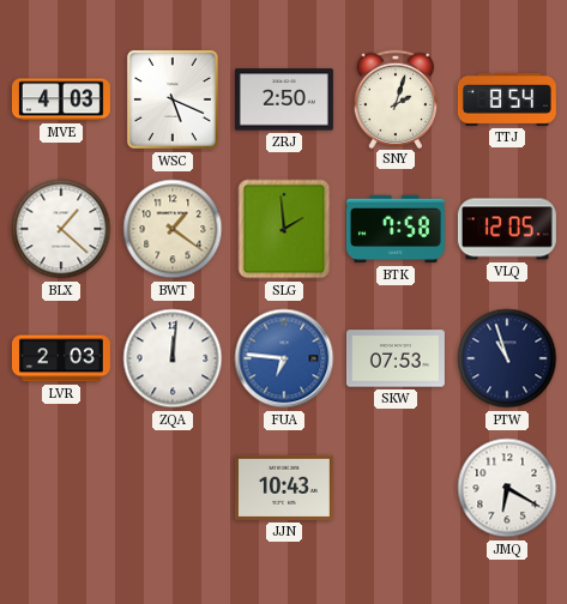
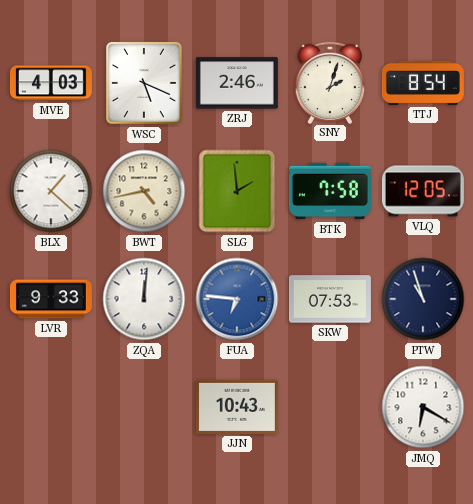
ZRJ: 2:50 -> 2:46 (237, 83)
BWT: 1:21 -> 4:43 (144, 191)
LVR: 2:03 -> 9:33 (51, 299)
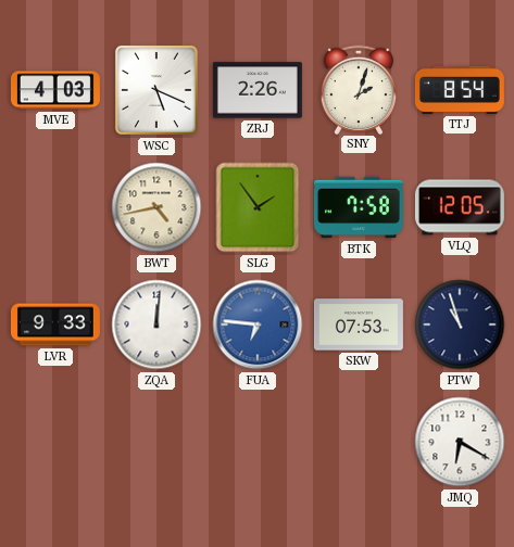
ZRJ: 2:46 -> 2:26 (258, 90)
BLX: 1:22 -> none (51, 191)
SLG: 1:59 -> 1:54 (258, 207)
JJN: 10:43 -> none (237, 407)
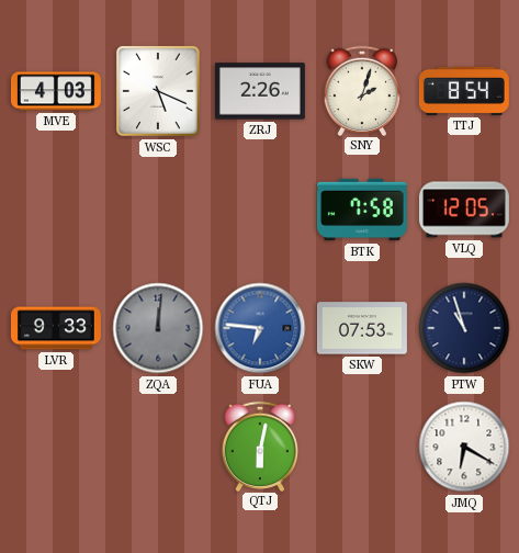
BWT: 4:43 -> none (156, 207)
SLG: 1:54 -> none (258, 207)
ZQA dial: white -> grey (158, 328)
QTJ: none -> 6:02 (259, 445)
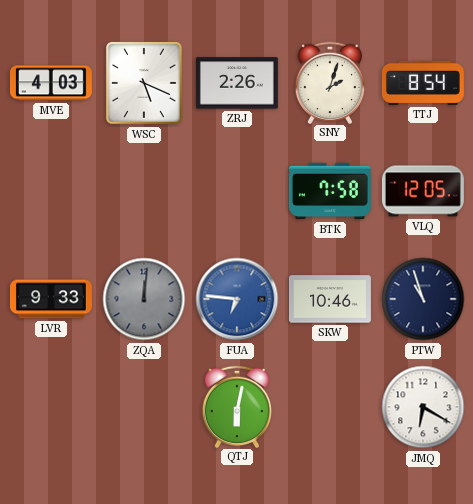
SKW: 07:53 -> 10:46 (330, 299)
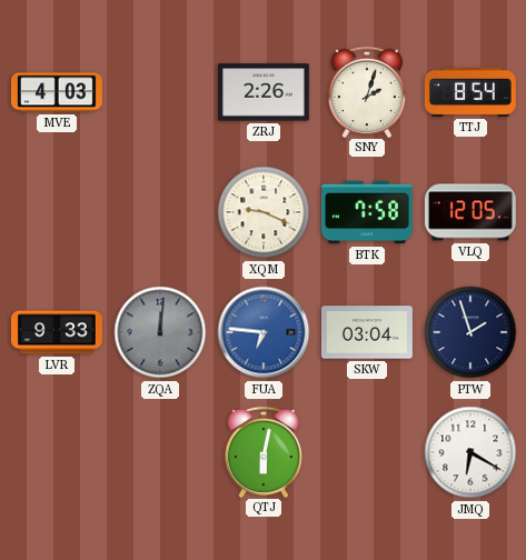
WSC: 5:19 -> none (144, 83)
XQM: none -> 9:19 (264, 212)
SKW: 10:46 -> 03:04 (367, 332)
PTW: 10:57 -> 1:57 (470, 332)
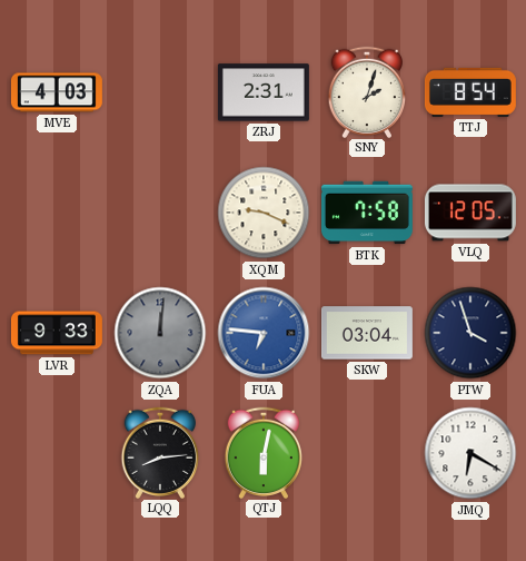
ZRJ: 2:26 -> 2:31 (264, 92)
PTW: 1:57 -> 3:57 (470, 333)
LQQ: none -> 8:14 (159, 452)
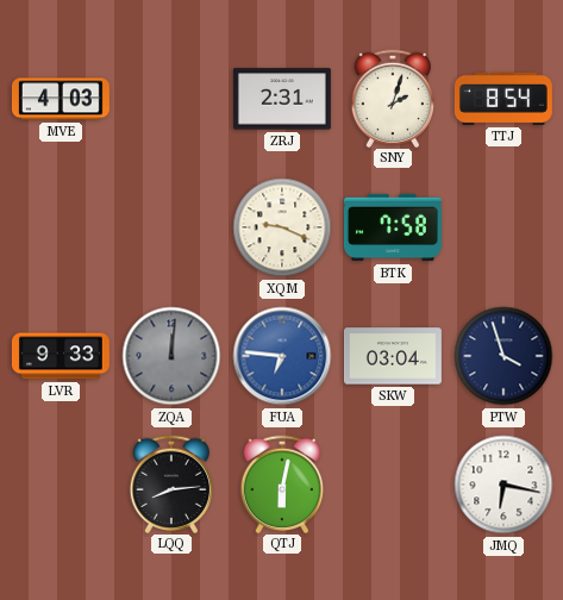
VLQ: 12:05 -> none (470, 213)
JMQ: 6:20 -> 6:17 (503, 485)
